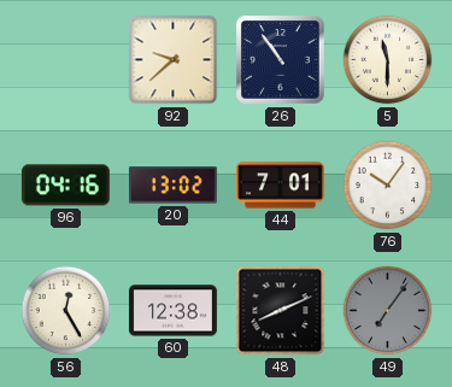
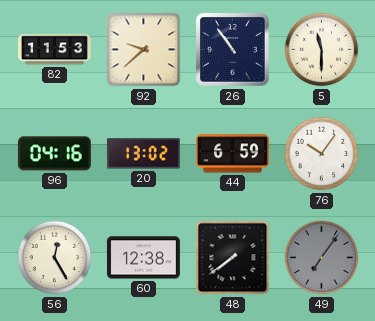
82: none -> 11:53 (55, 50)
44: 7:01 -> 6:59 (232, 154)
48: 8:11 -> 7:39 (233, 258)
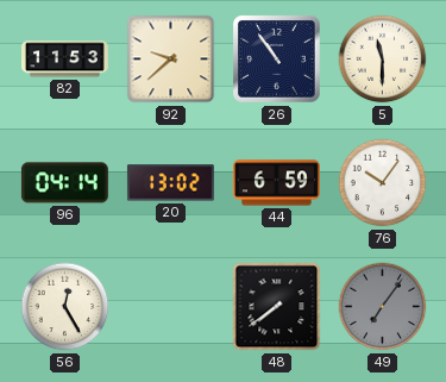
96: 04:16 -> 04:14 (64, 183)
60: 12:38 -> none (143, 258)
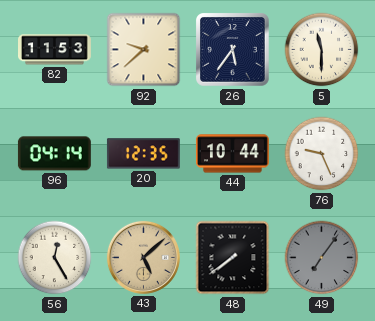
26: 10:54 -> 5:36 (233, 50)
20: 13:02 -> 12:35 (143, 154)
44: 6:59 -> 10:44 (232, 154)
76: 10:06 -> 9:26 (322, 154)
43: none -> 5:08 (143, 257)
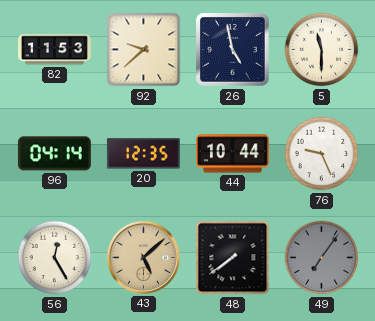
26: 5:36 -> 4:58 (233, 50)
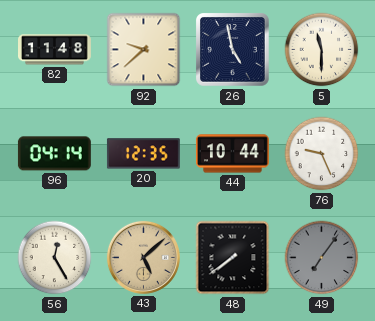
82: 11:53 -> 11:48 (55, 50)
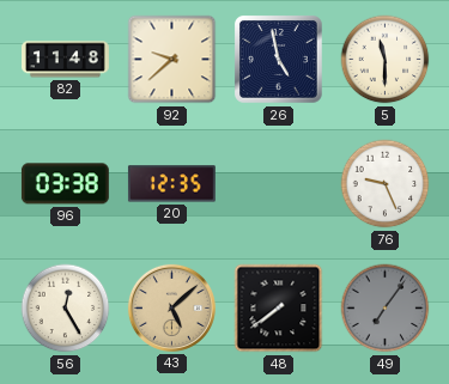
96: 04:14 -> 03:38 (65, 184)
44: 10:44 -> none (232, 154)
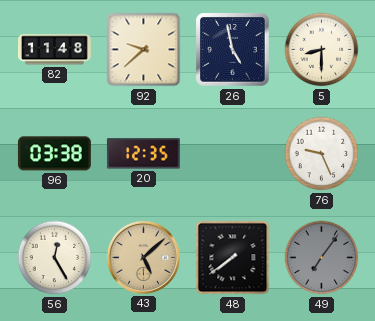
5: 11:30 -> 8:30 (322, 50)
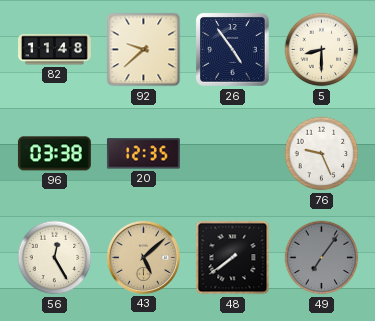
26: 4:58 -> 4:54 (233, 50)
